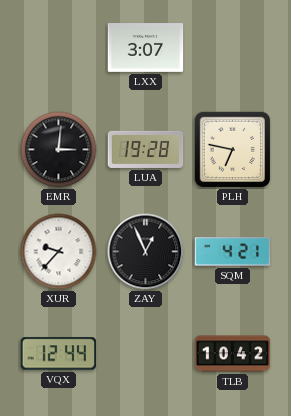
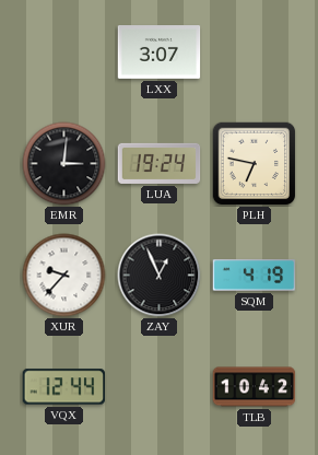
LUA: 19:28 -> 19:24 (160, 163)
SQM: 4:21 -> 4:19 (255, 276)
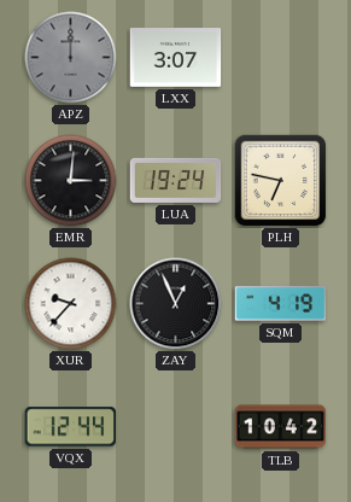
APZ: none -> 12:00 (71, 58)
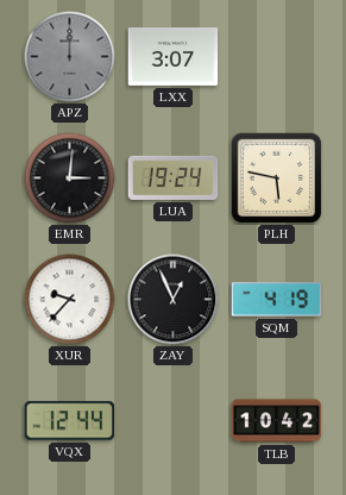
PLH: 6:47 -> 5:47 (276, 177)
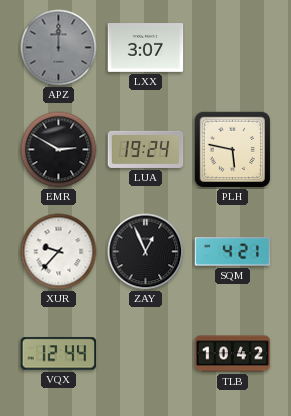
EMR: 3:01 -> 2:50 (59, 150)
SQM: 4:19 -> 4:21 (233, 252)
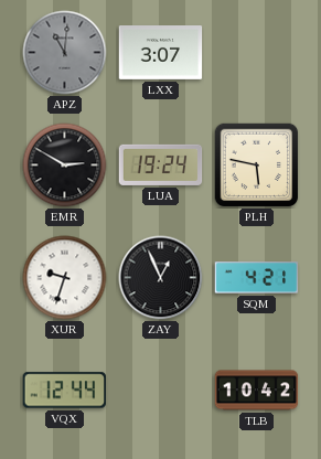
APZ: 12:00 -> 11:01 (65, 53)
XUR: 9:37 -> 9:33 (65, 278)
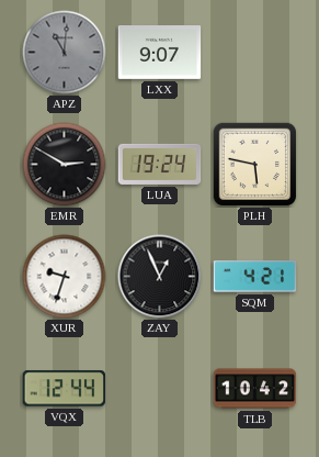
LXX: 3:07 -> 9:07 (160, 53)
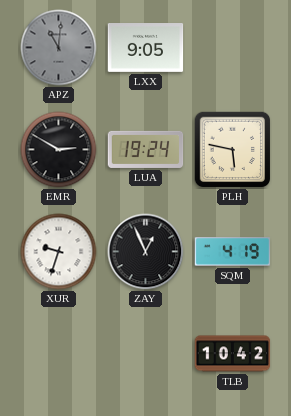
LXX: 9:07 -> 9:05 (146, 48)
SQM: 4:21 -> 4:19 (233, 252)
VQX: 12:44 -> none (64, 389)
